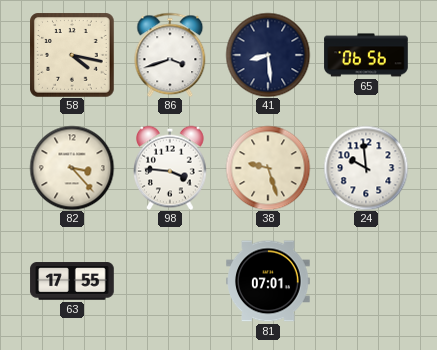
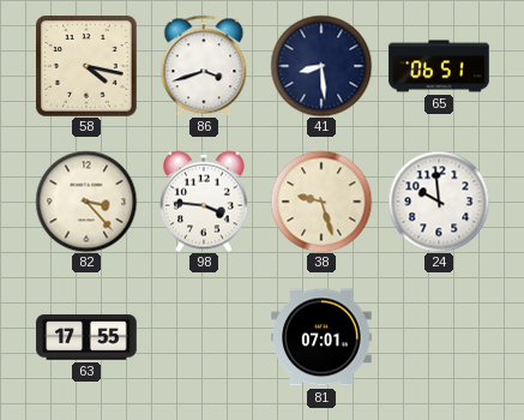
65: 06:56 -> 06:51 (439, 66)
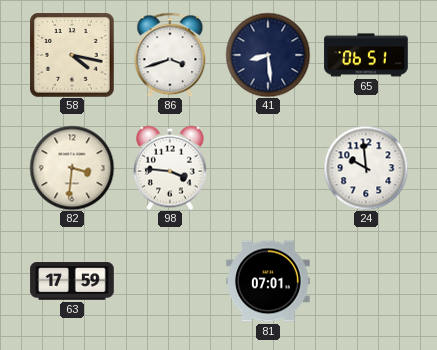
82: 3:23 -> 3:31 (72, 168)
38: 9:27 -> none (321, 202)
63: 17:55 -> 17:59 (72, 281)
